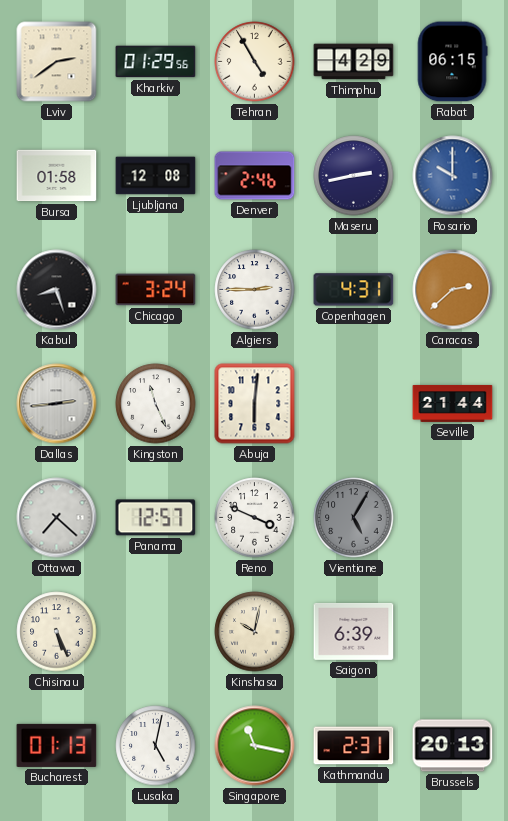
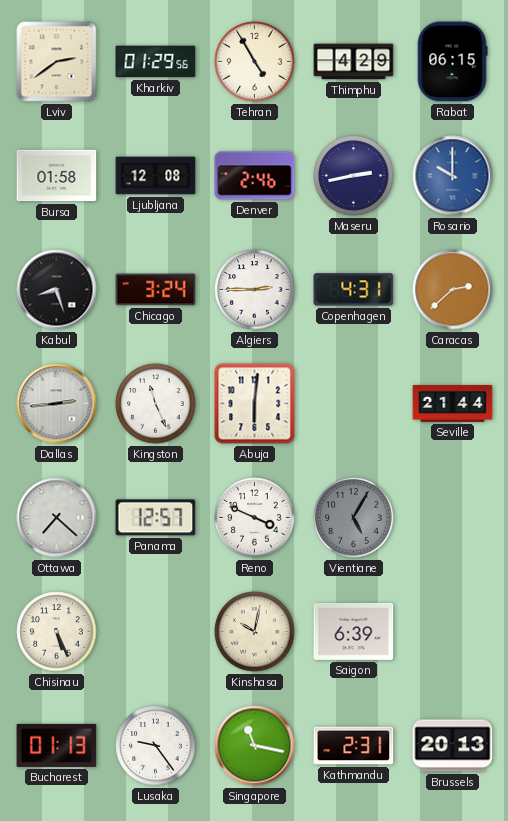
Lusaka: 5:02 -> 9:24 (156, 746)
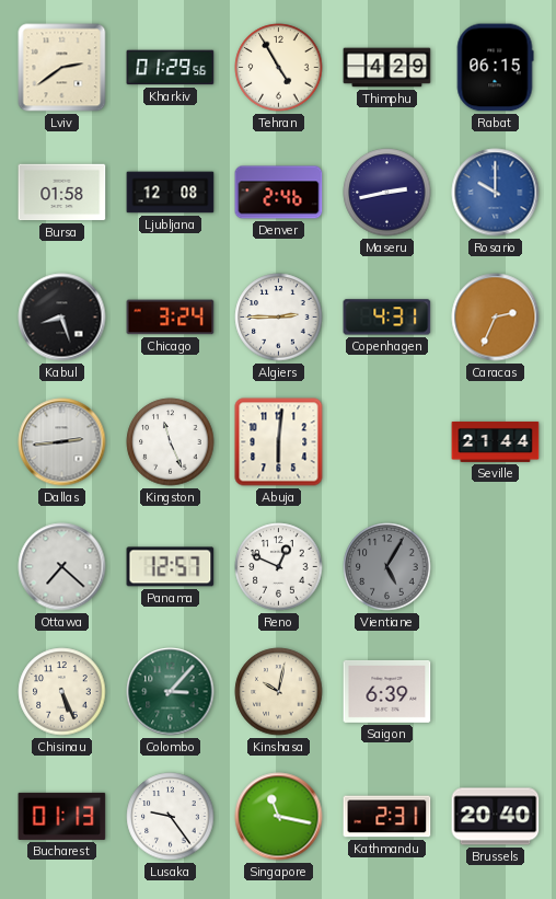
Caracas: 2:38 -> 2:34 (496, 318)
Reno: 3:49 -> 12:49 (279, 567)
Colombo: none -> 3:07 (171, 692)
Brussels: 20:13 -> 20:40 (496, 817)
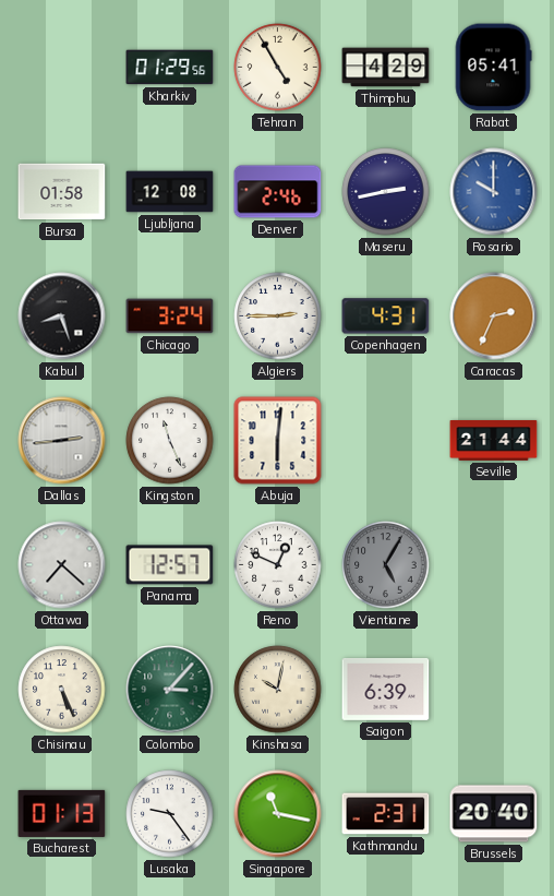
Lviv: 2:39 -> none (62, 68)
Rabat: 06:15 -> 05:41 (493, 68)
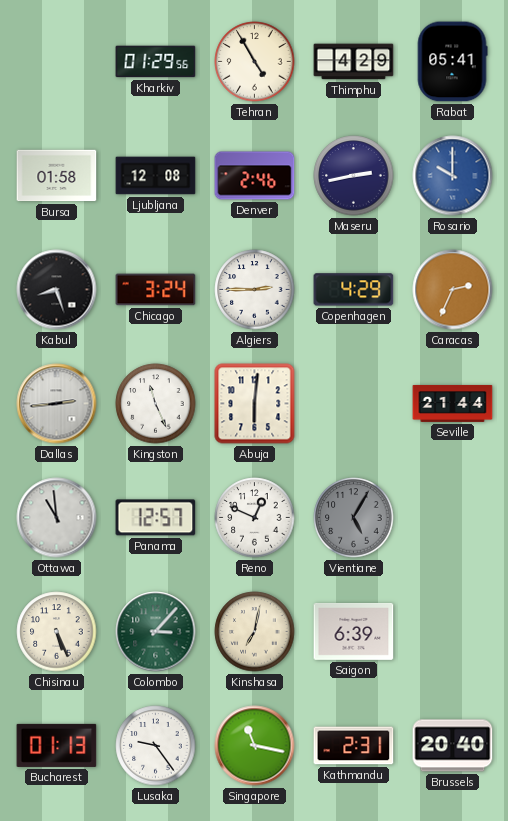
Copenhagen: 4:31 -> 4:29 (354, 290)
Ottawa: 7:22 -> 10:59 (57, 518)
Kinshasa: 10:02 -> 7:02 (255, 632)
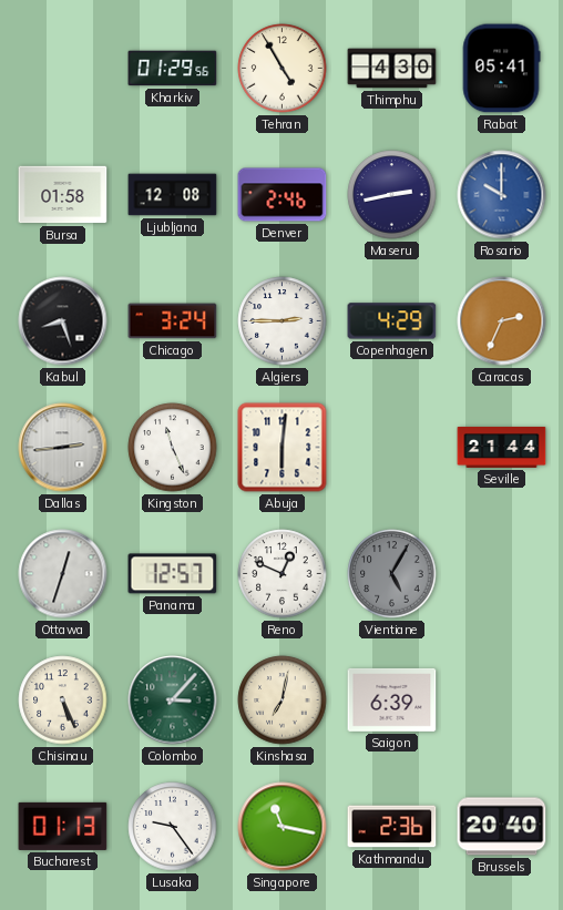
Thimphu: 4:29 -> 4:30 (392, 69)
Ottawa: 10:59 -> 12:33 (63, 574)
Kathmandu: 2:31 -> 2:36 (392, 827)
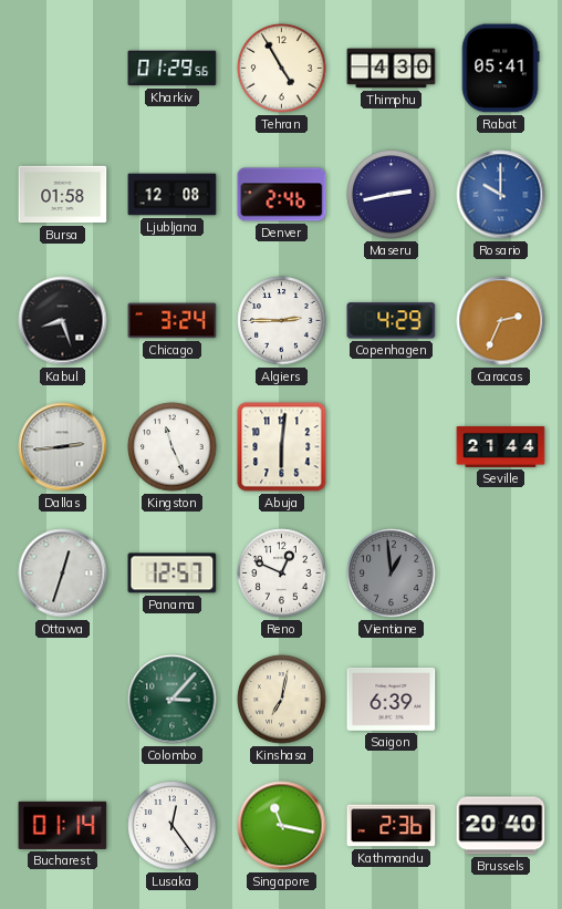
Vientiane: 5:05 -> 12:59 (392, 574)
Chisinau: 5:26 -> none (63, 701)
Bucharest: 01:13 -> 01:14 (63, 825)
Lusaka: 9:24 -> 12:24 (173, 826)
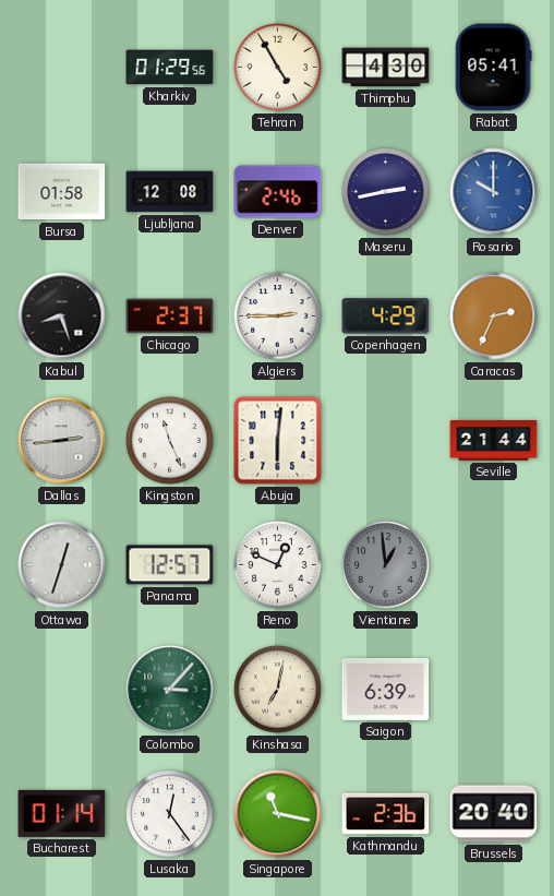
Chicago: 3:24 -> 2:37 (170, 316)
